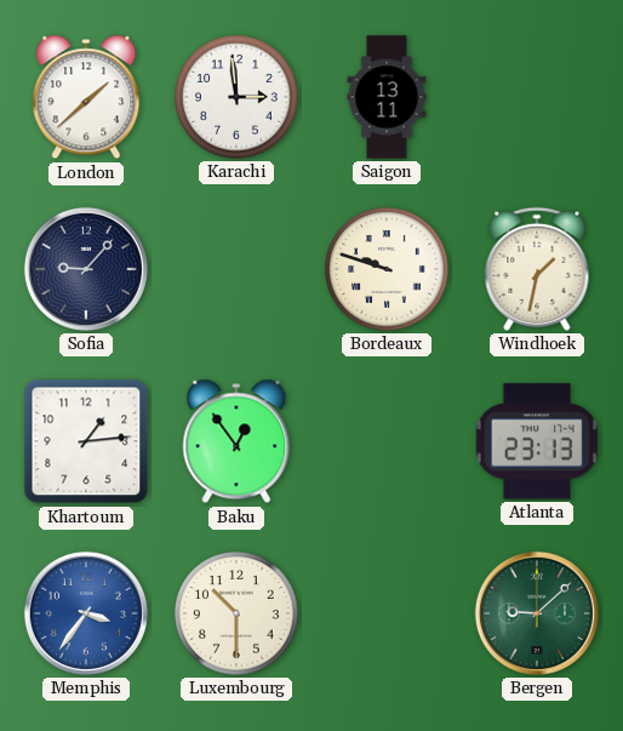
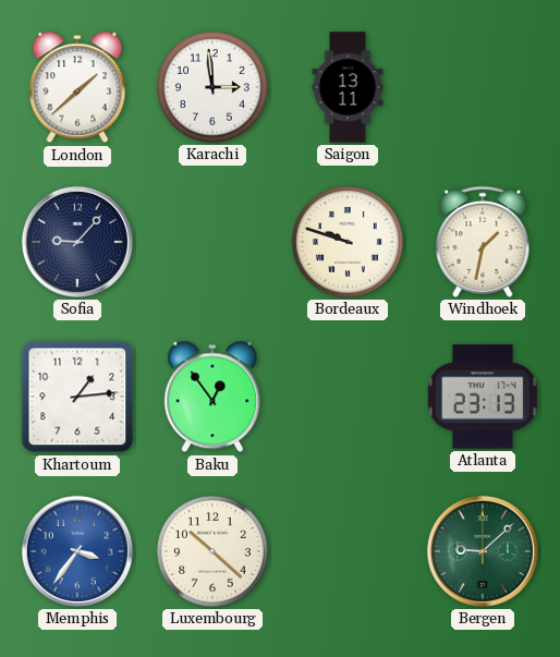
Luxembourg: 10:30 -> 10:22 (212, 551)
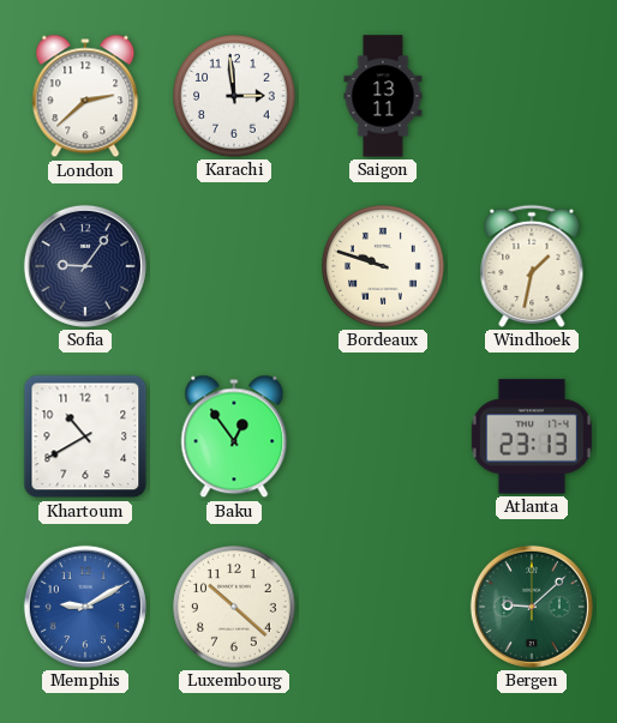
London: 1:38 -> 2:38 (85, 96)
Sofia: 9:07 -> 9:06 (85, 266)
Khartoum: 1:14 -> 10:40 (85, 436)
Memphis: 3:36 -> 9:10 (85, 607)
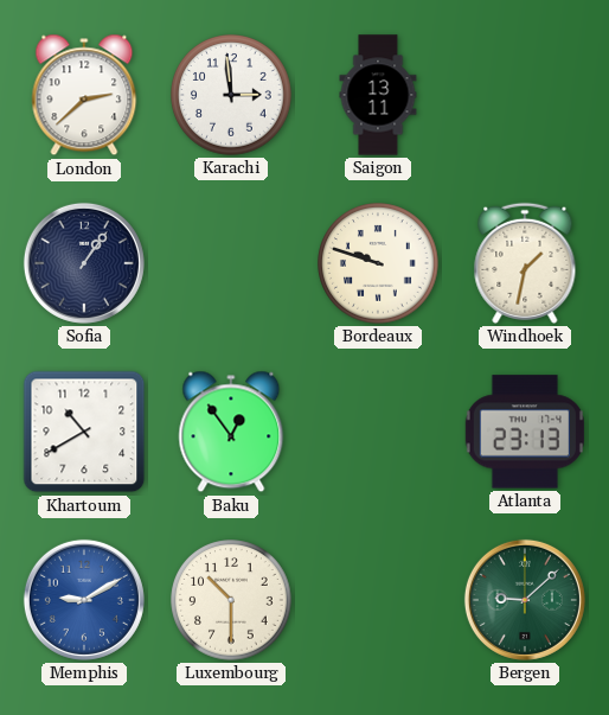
Sofia: 9:06 -> 1:06 (84, 263)
Luxembourg: 10:22 -> 10:30 (231, 600)
